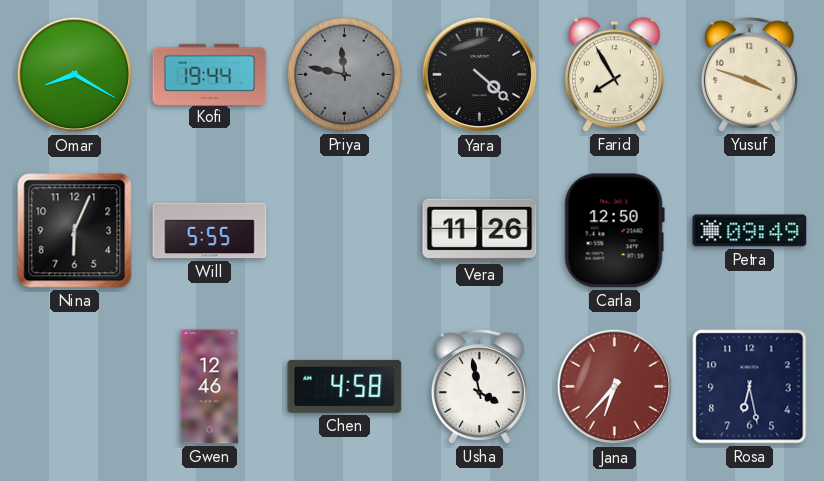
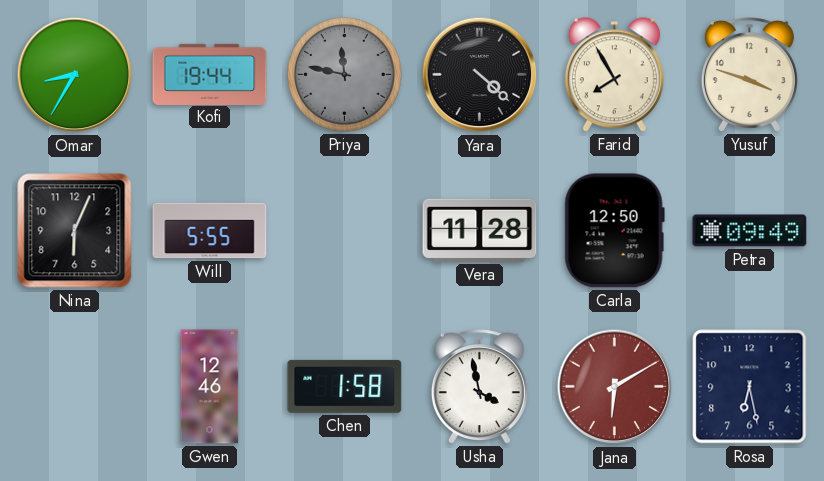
Omar: 8:20 -> 8:35 (75, 75)
Vera: 11:26 -> 11:28 (480, 230)
Chen: 4:58 -> 1:58 (345, 386)
Jana: 6:37 -> 6:10 (615, 387)
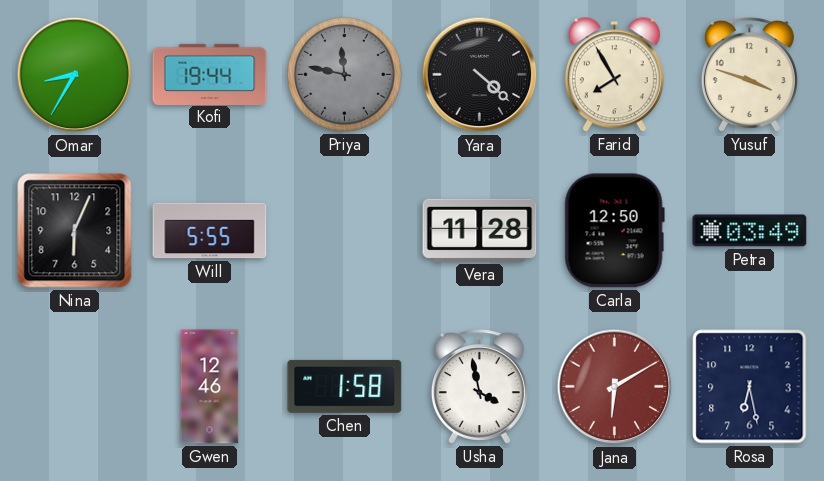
Petra: 09:49 -> 03:49 (750, 231)
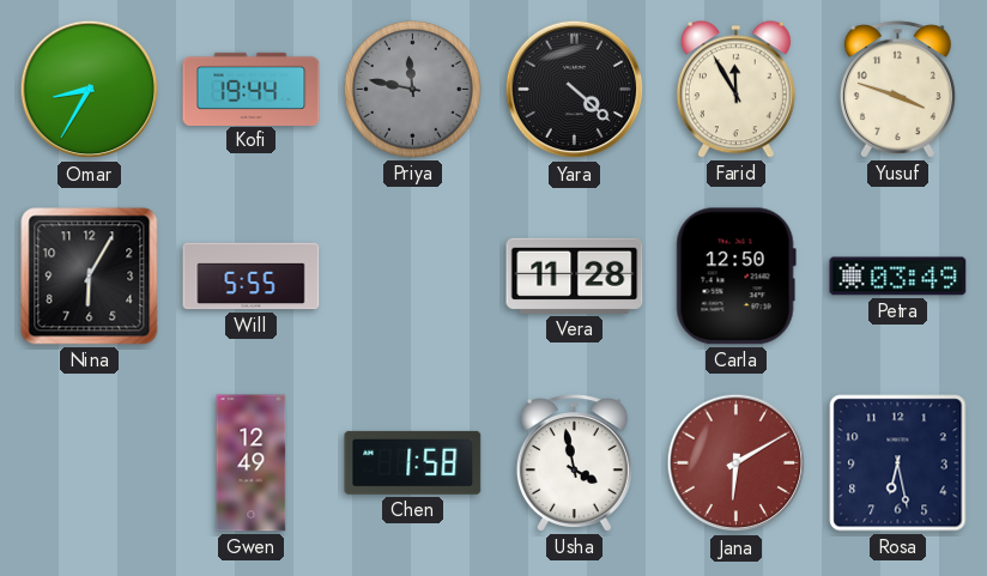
Farid: 7:55 -> 11:55 (735, 90)
Nina: 6:04 -> 6:05 (90, 277)
Gwen: 12:46 -> 12:49 (252, 463)
